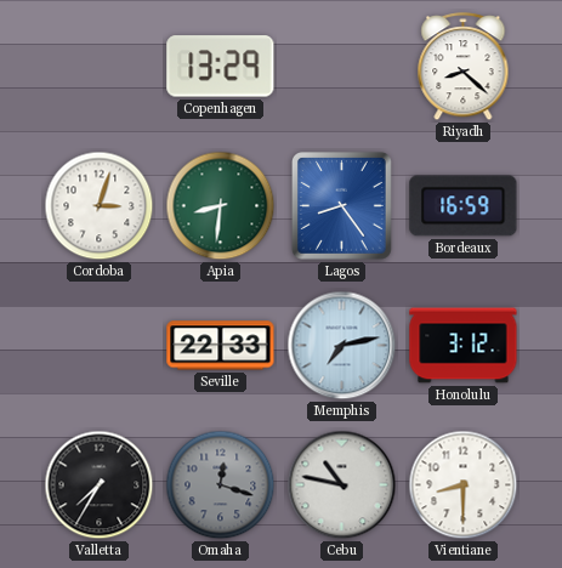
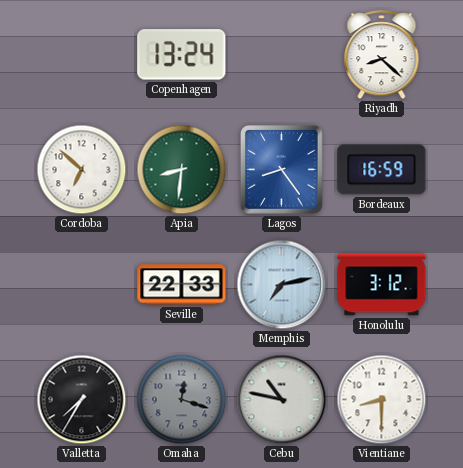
Copenhagen: 13:29 -> 13:24 (182, 55)
Cordoba: 3:03 -> 6:52 (82, 170)
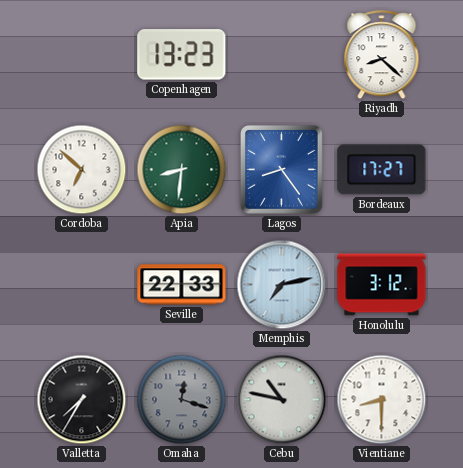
Copenhagen: 13:24 -> 13:23 (182, 55)
Bordeaux: 16:59 -> 17:27 (382, 170)
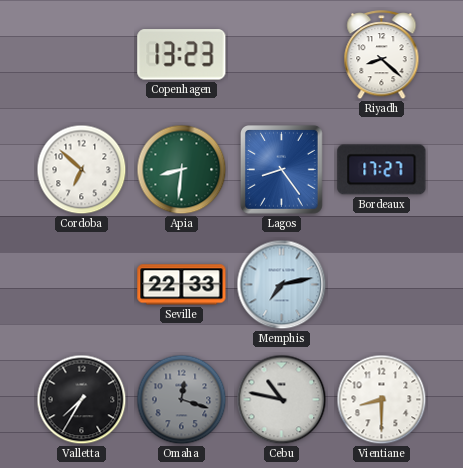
Honolulu: 3:12 -> none (382, 285)
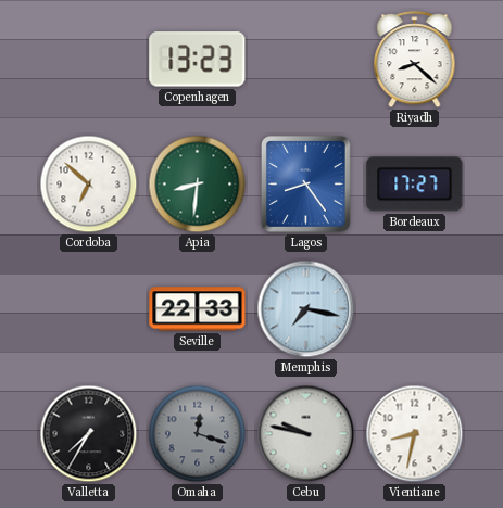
Memphis: 7:13 -> 7:17 (306, 309)
Cebu: 10:47 -> 9:47 (306, 434)
Vientiane: 8:30 -> 8:32 (415, 434)
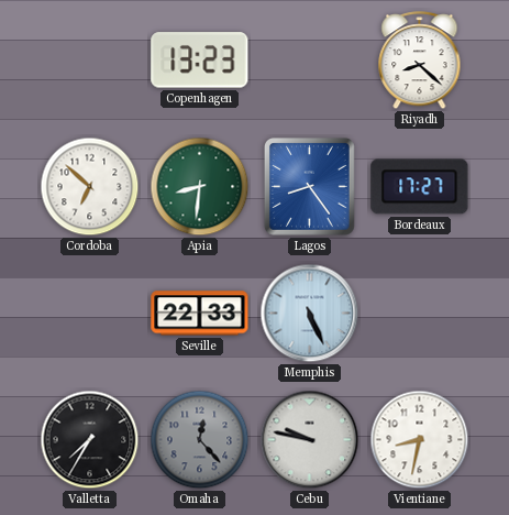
Memphis: 7:17 -> 5:26 (310, 314)
Omaha: 12:18 -> 12:23 (200, 440)
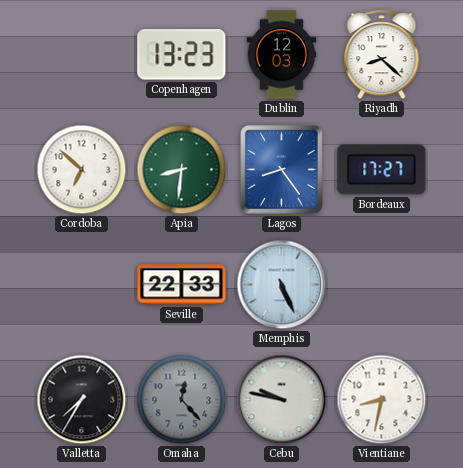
Dublin: none -> 12:03 (282, 55)
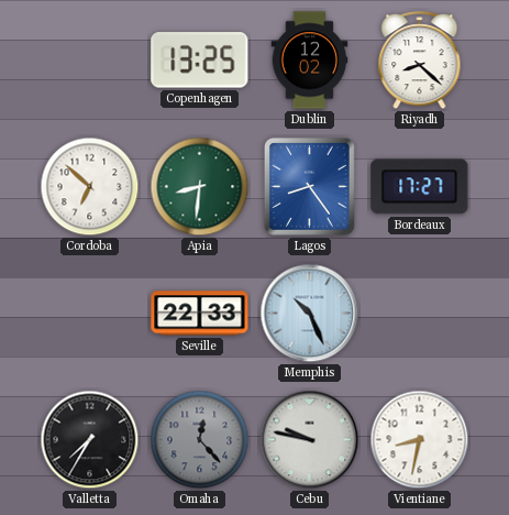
Copenhagen: 13:23 -> 13:25 (200, 61)
Dublin: 12:03 -> 12:02 (310, 61)
Memphis: 5:26 -> 10:26 (310, 314)
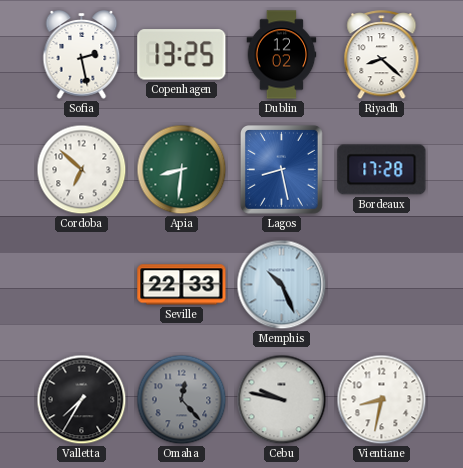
Sofia: none -> 2:28 (82, 55)
Lagos: 8:24 -> 8:28 (282, 170)
Bordeaux: 17:27 -> 17:28 (382, 170)
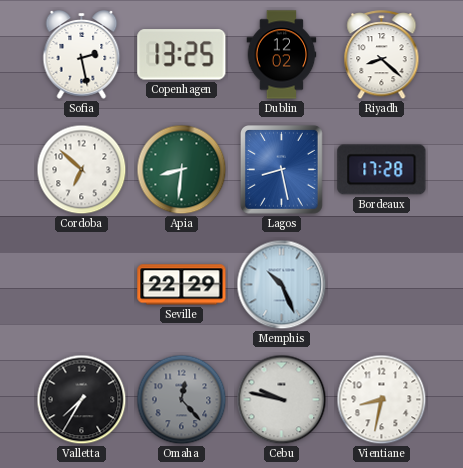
Seville: 22:33 -> 22:29 (182, 285)
